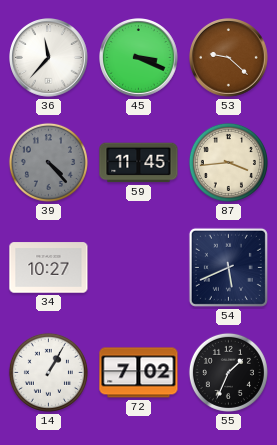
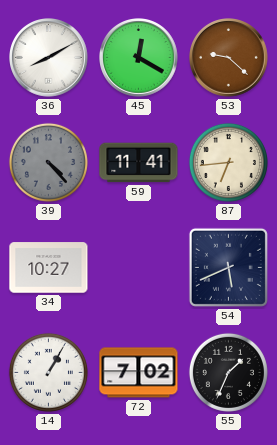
36: 11:37 -> 8:10 (49, 58)
45: 3:19 -> 12:20 (139, 58)
59: 11:45 -> 11:41 (139, 163)
87: 3:44 -> 6:44 (228, 162)
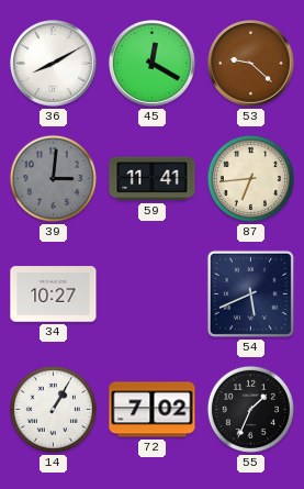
39: 4:23 -> 3:01 (53, 178)
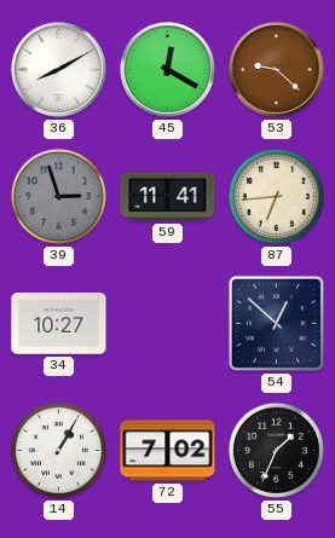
39: 3:01 -> 2:57 (58, 196)
54: 5:41 -> 12:52 (276, 323)
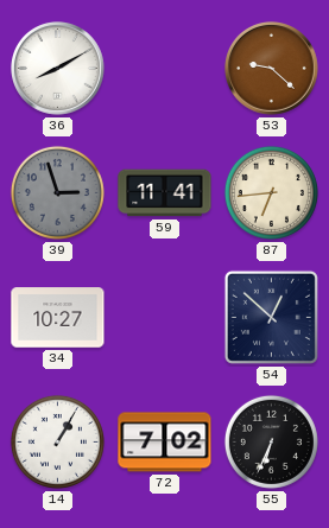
45: 12:20 -> none (168, 70)
55: 1:34 -> 6:34 (271, 441)
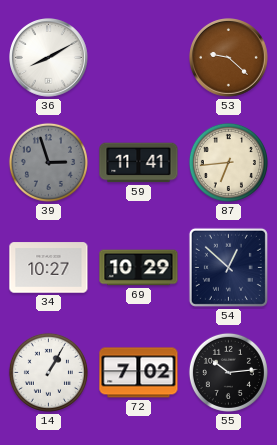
69: none -> 10:29 (139, 268)
55: 6:34 -> 10:14 (228, 372)
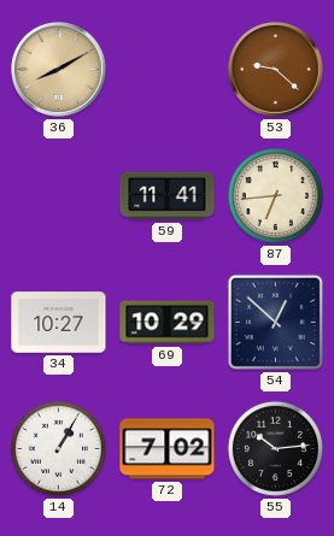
36 dial: white -> champagne (59, 70)
39: 2:57 -> none (48, 162)
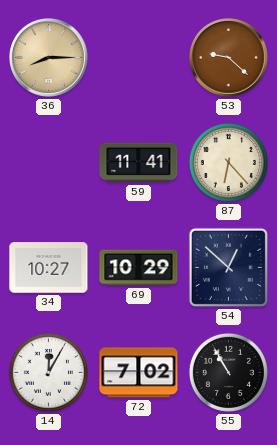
36: 8:10 -> 8:15 (49, 58)
87: 6:44 -> 6:23 (228, 162)
14: 1:05 -> 12:05 (48, 372)
55: 10:14 -> 10:55 (228, 372)
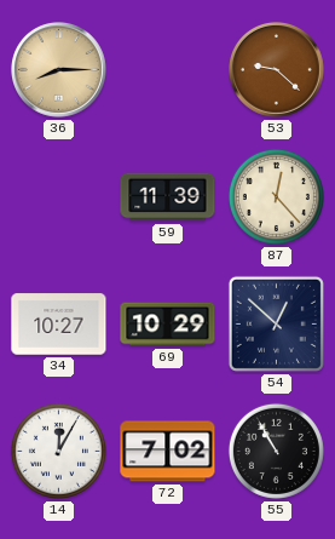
59: 11:41 -> 11:39 (168, 197)
87: 6:23 -> 12:23 (276, 196)
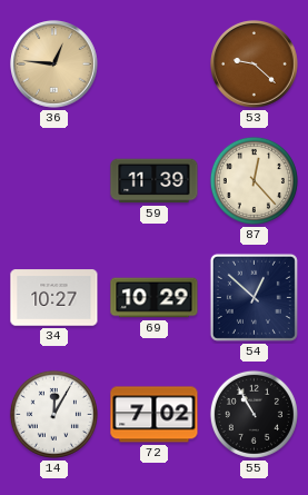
36: 8:15 -> 12:46 (54, 65)
